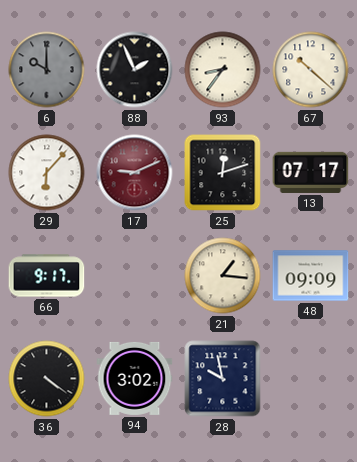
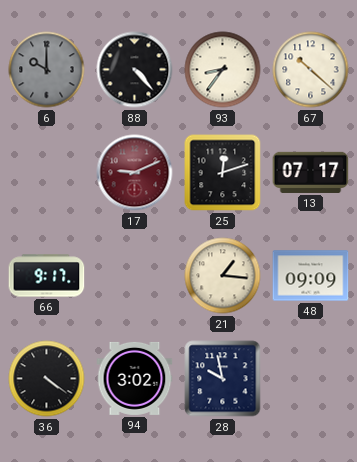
88: 1:56 -> 4:23 (135, 70)
29: 6:07 -> none (47, 173)
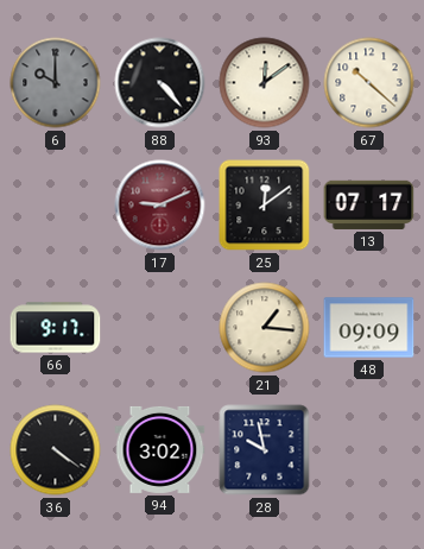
93: 8:36 -> 12:09 (265, 83)
25: 12:12 -> 12:09 (265, 206)
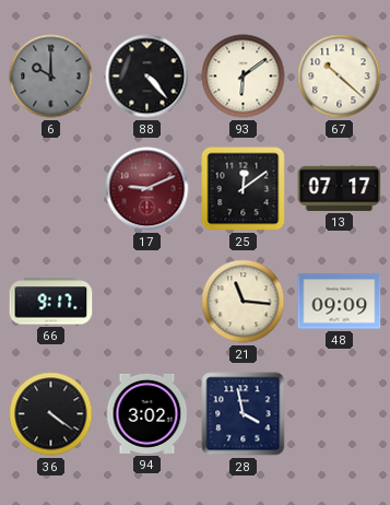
93: 12:09 -> 6:09 (244, 77)
21: 1:16 -> 11:16 (244, 302)
28: 9:58 -> 3:58 (244, 414)
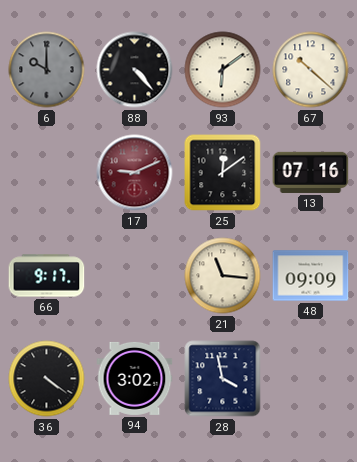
13: 07:17 -> 07:16 (311, 172)
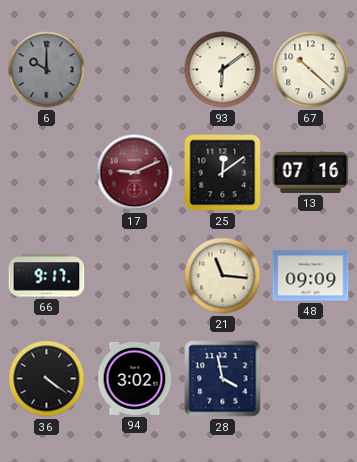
88: 4:23 -> none (135, 70)
